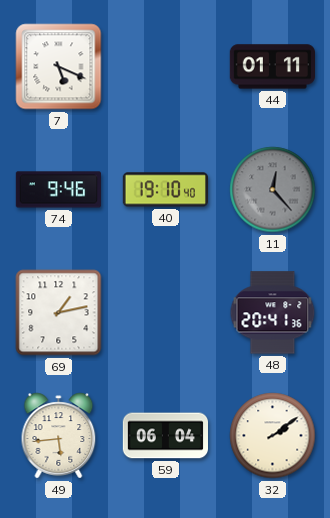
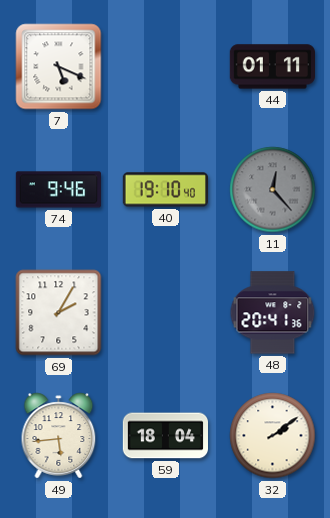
69: 1:13 -> 2:05 (59, 313)
59: 06:04 -> 18:04 (165, 436)
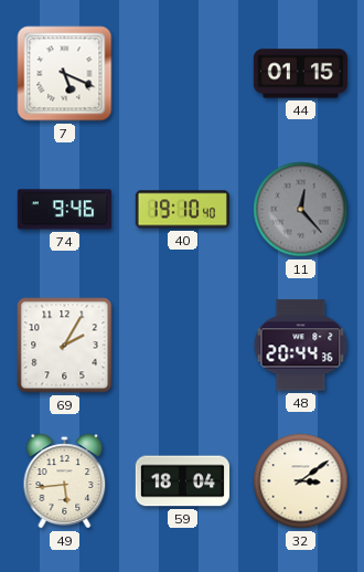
44: 01:11 -> 01:15 (300, 74)
48: 20:41 -> 20:44 (301, 346)
32: 2:09 -> 3:09 (301, 481)
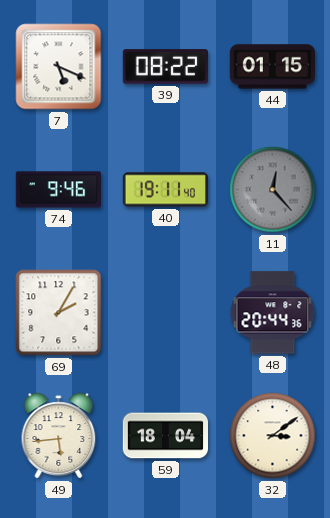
39: none -> 08:22 (165, 67)
40: 19:10 -> 19:11 (165, 190)
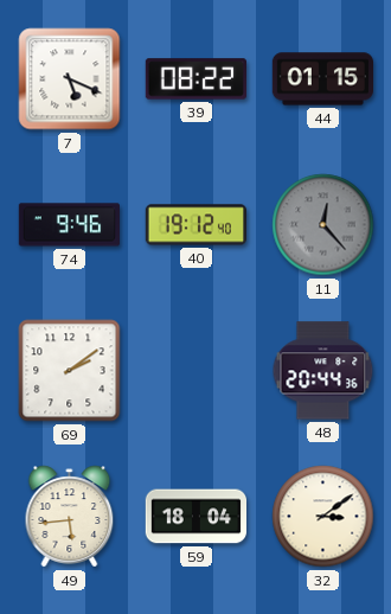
40: 19:11 -> 19:12 (195, 225)
69: 2:05 -> 2:09 (70, 371)
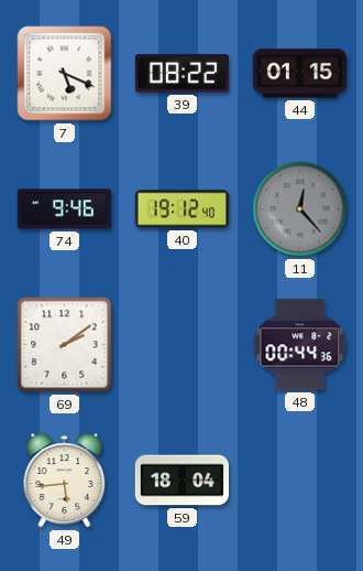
48: 20:44 -> 00:44 (300, 345)
32: 3:09 -> none (323, 517)
